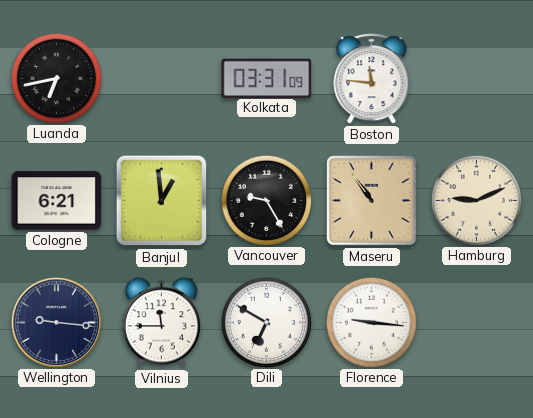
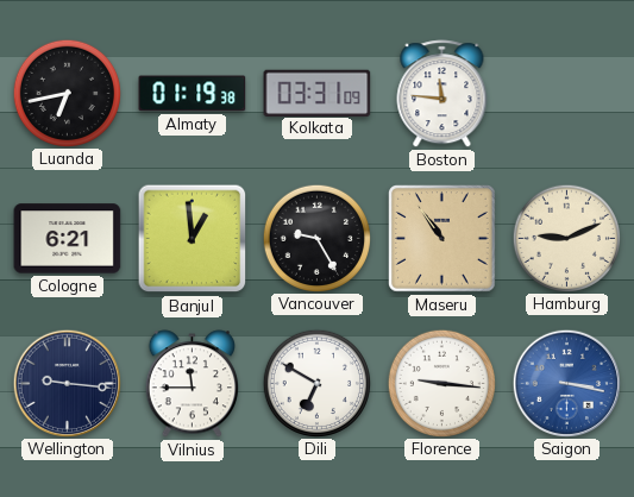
Almaty: none -> 01:19 (193, 94)
Saigon: none -> 3:17 (566, 383)
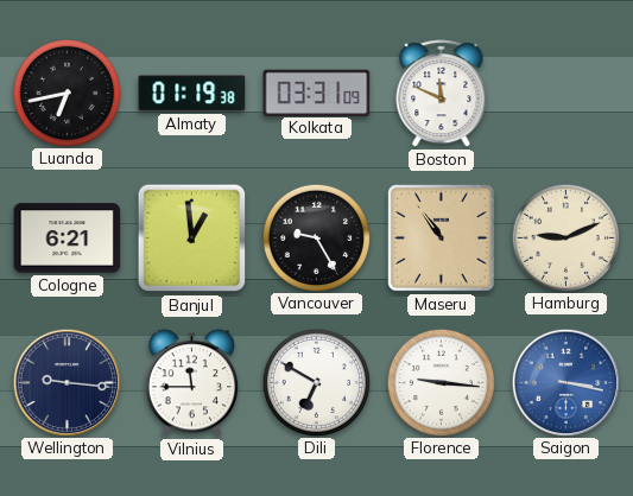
Boston: 11:46 -> 11:49 (442, 94)
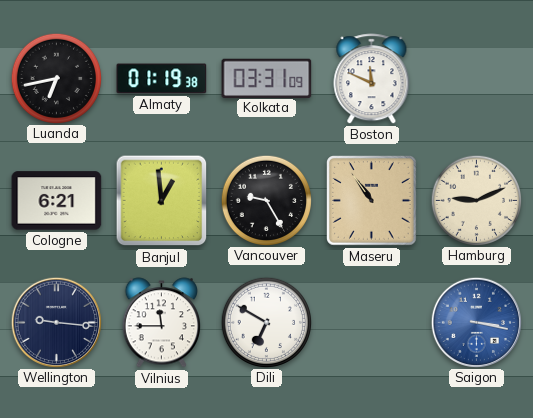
Florence: 9:16 -> none (441, 382)
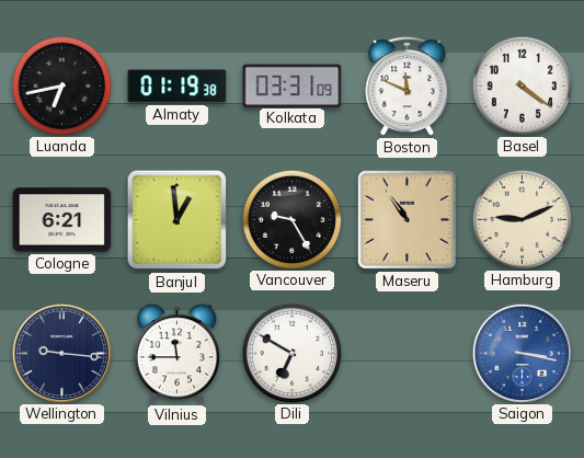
Basel: none -> 4:21 (522, 85)
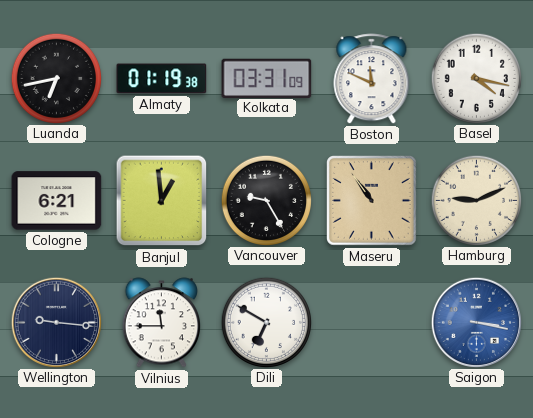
Basel: 4:21 -> 4:17 (476, 78)
